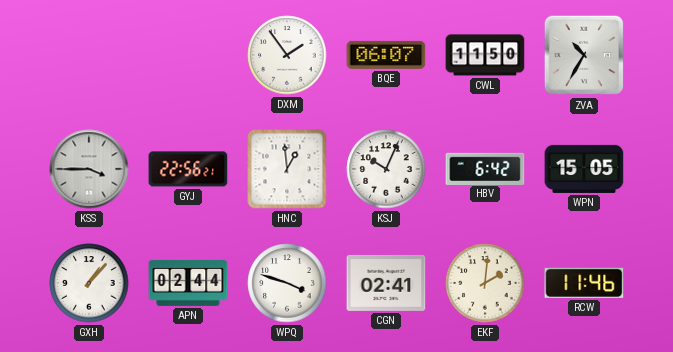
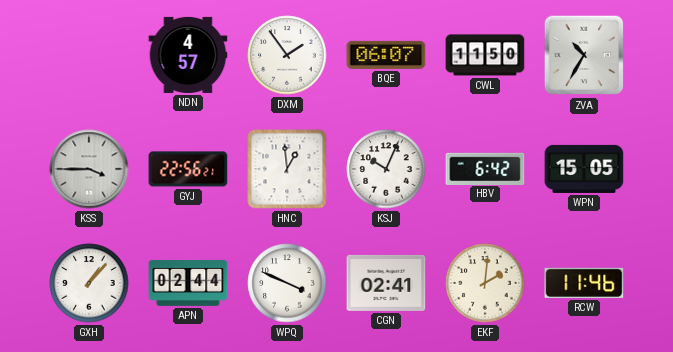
NDN: none -> 4:57 (188, 55)
WPQ: 3:48 -> 3:49 (287, 283)
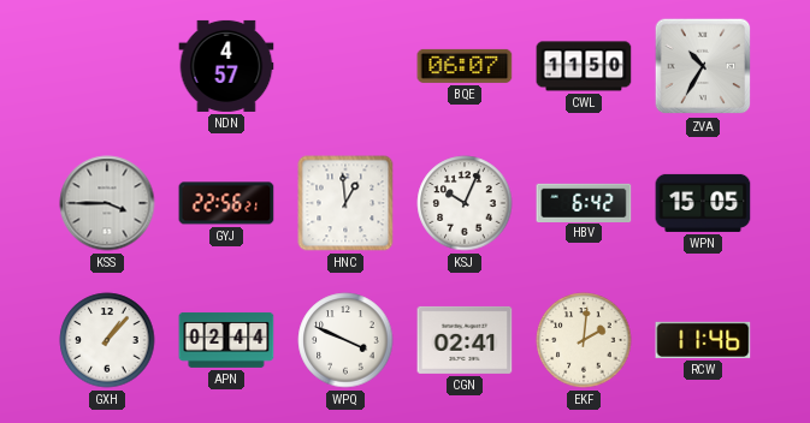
DXM: 1:54 -> none (287, 55)
